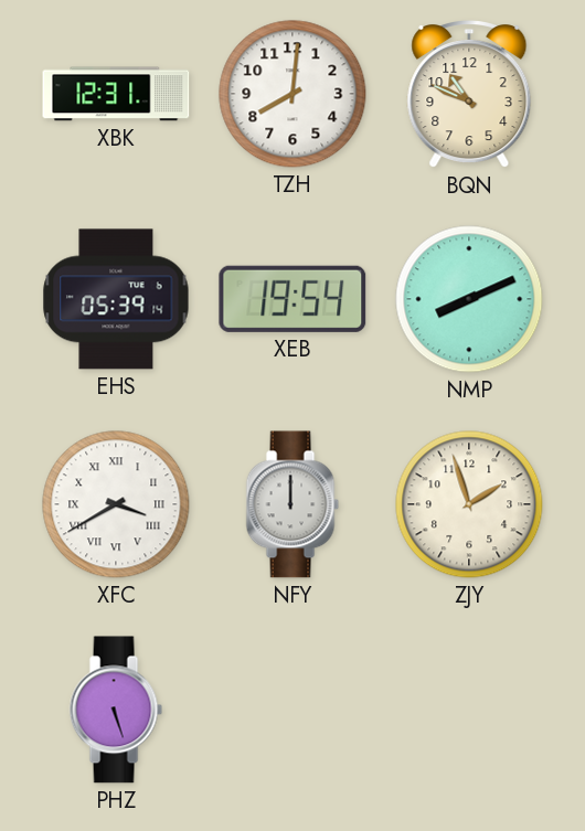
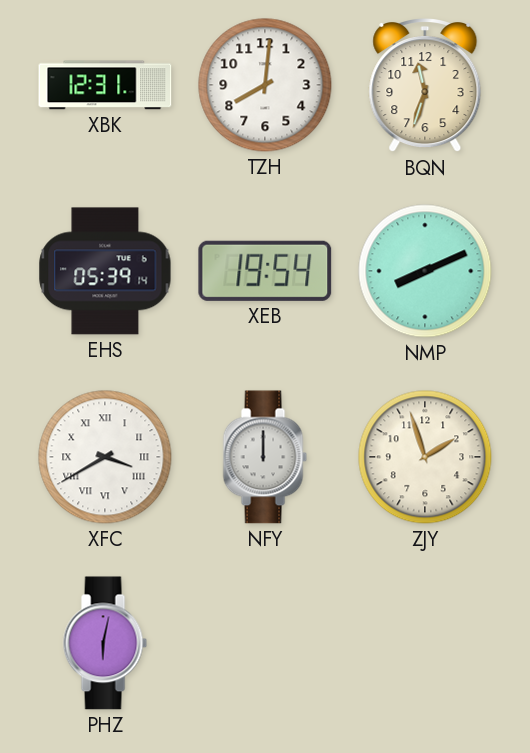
BQN: 10:49 -> 11:33 (425, 86)
PHZ: 5:27 -> 6:02 (105, 643)
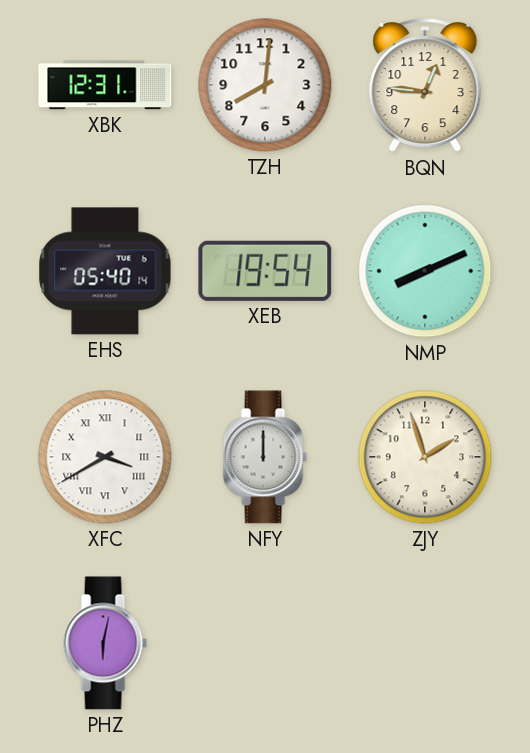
BQN: 11:33 -> 12:46 (425, 86)
EHS: 05:39 -> 05:40 (105, 271)
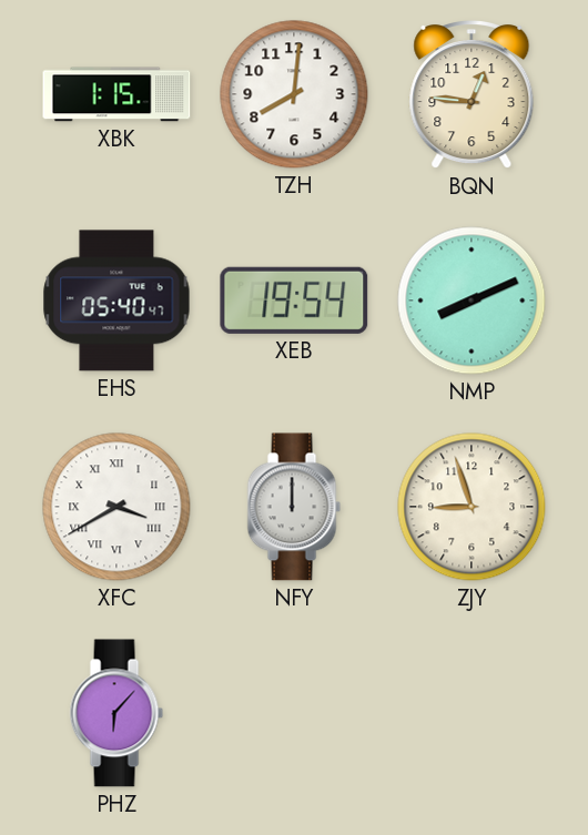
XBK: 12:31 -> 1:15 (116, 94)
EHS: 05:40:14 -> 05:40:47 (116, 301)
ZJY: 1:57 -> 8:57 (472, 507)
PHZ: 6:02 -> 6:07 (116, 713)
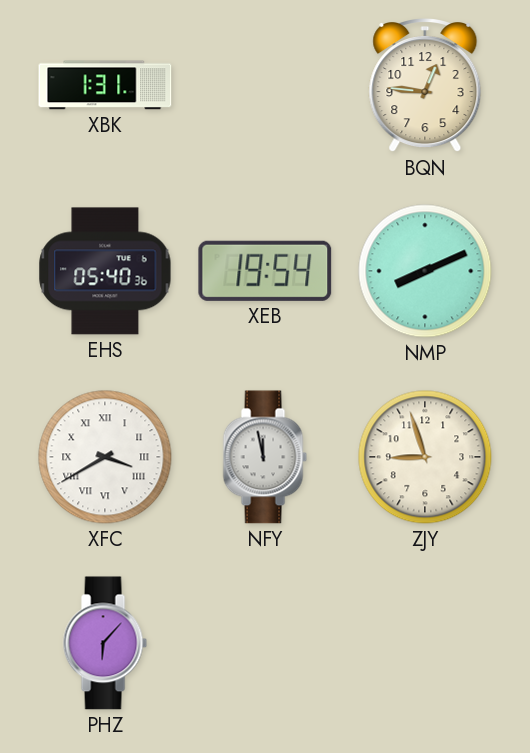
XBK: 1:15 -> 1:31 (105, 85)
TZH: 8:01 -> none (294, 94)
EHS: 05:40:47 -> 05:40:36 (105, 271)
NFY: 12:00 -> 11:58 (265, 457)
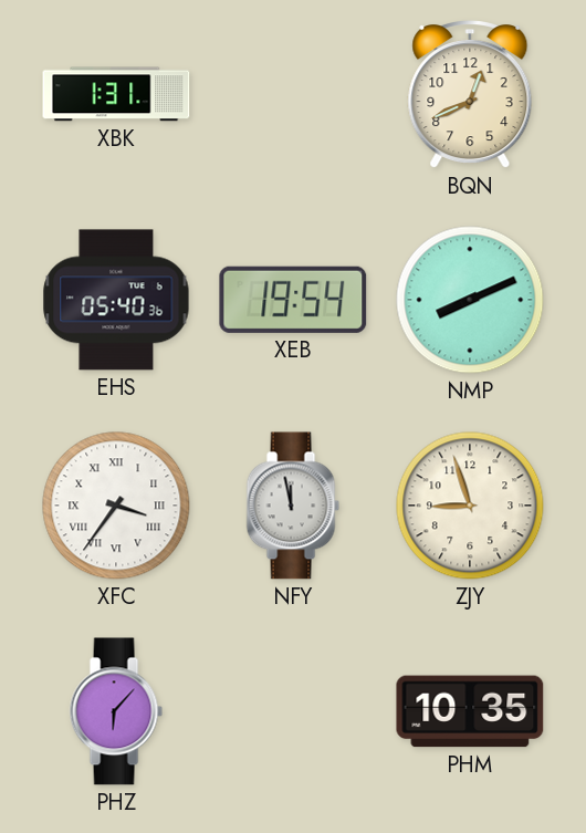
BQN: 12:46 -> 12:41 (470, 95)
XFC: 3:40 -> 3:36 (116, 506)
PHM: none -> 10:35 (470, 711)
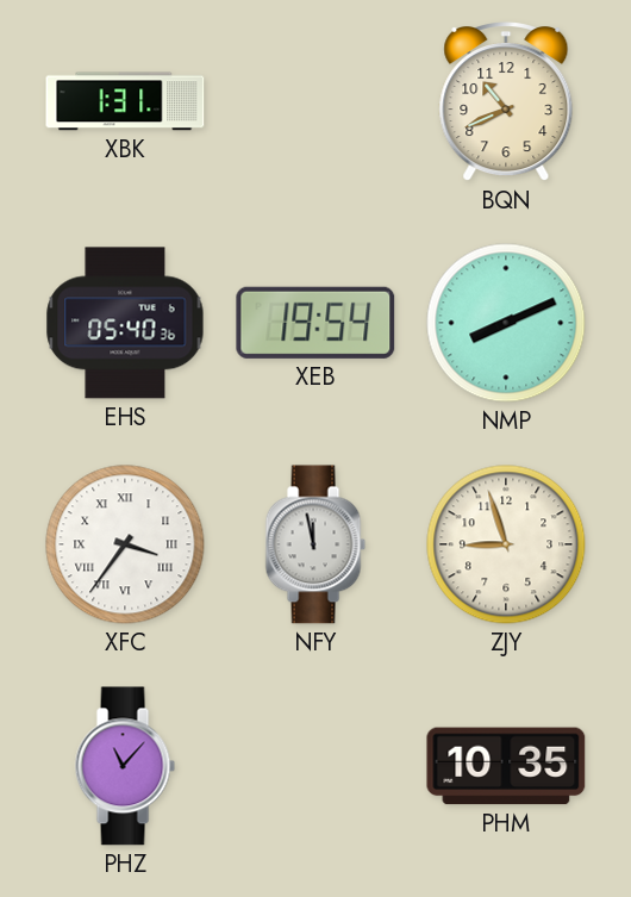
BQN: 12:41 -> 10:41 (506, 102)
PHZ: 6:07 -> 11:07 (125, 766)
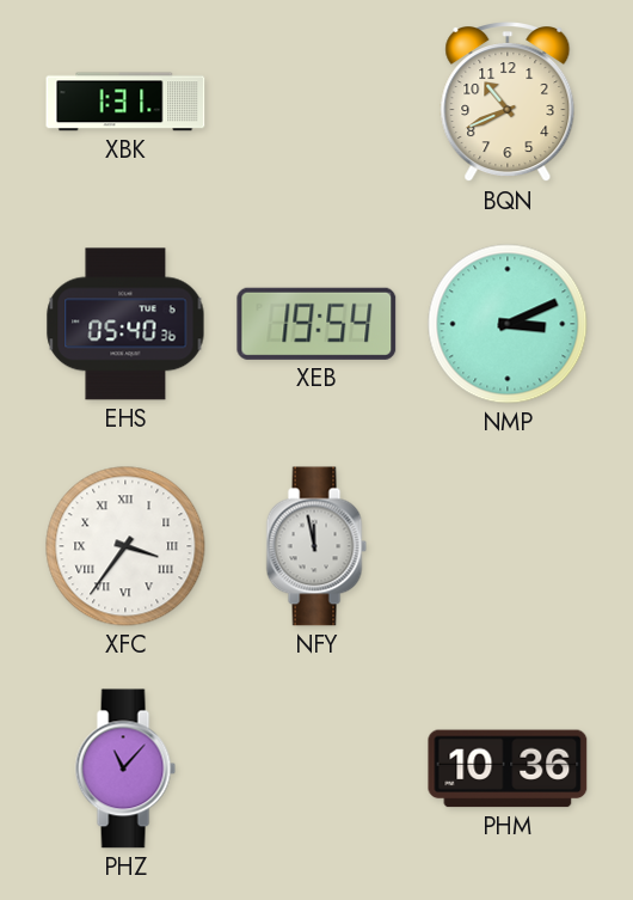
NMP: 8:11 -> 3:11 (508, 324)
ZJY: 8:57 -> none (506, 544)
PHM: 10:35 -> 10:36 (508, 769)
